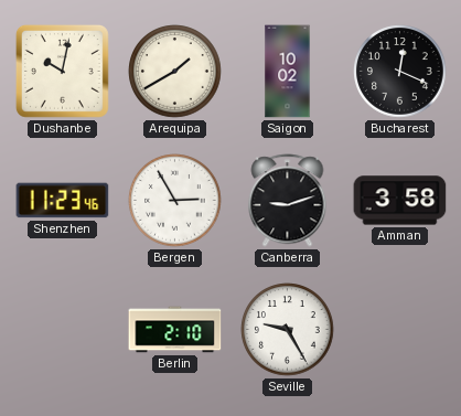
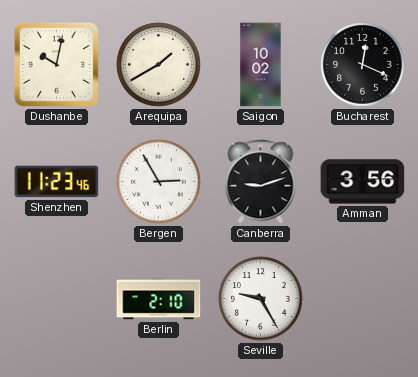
Amman: 3:58 -> 3:56 (363, 182)
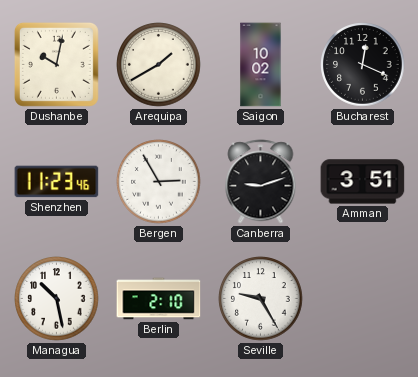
Amman: 3:56 -> 3:51 (363, 182)
Managua: none -> 10:28 (57, 299)
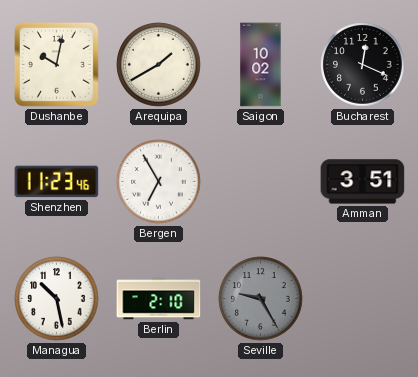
Bergen: 2:55 -> 6:55 (159, 182)
Canberra: 9:12 -> none (261, 182)
Seville dial: white -> grey (261, 299)
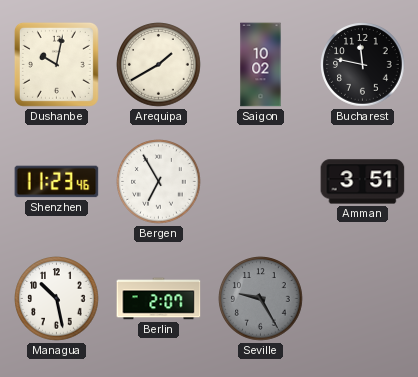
Bucharest: 12:19 -> 11:47 (363, 65)
Berlin: 2:10 -> 2:07 (159, 299)
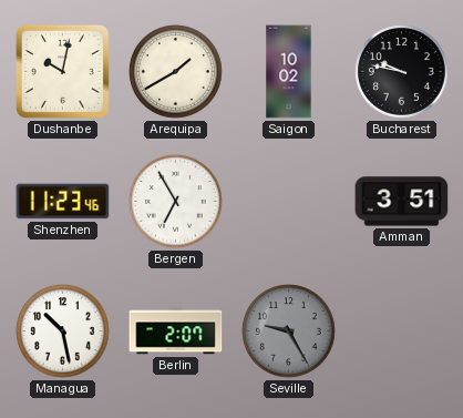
Bucharest: 11:47 -> 9:47 (402, 72)
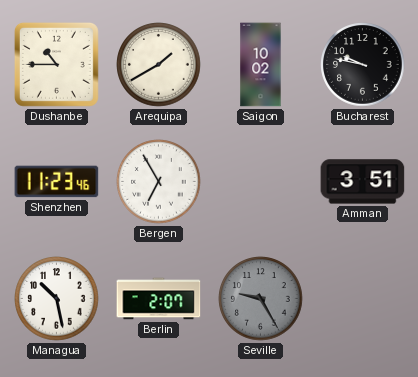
Dushanbe: 10:02 -> 10:45 (56, 64)
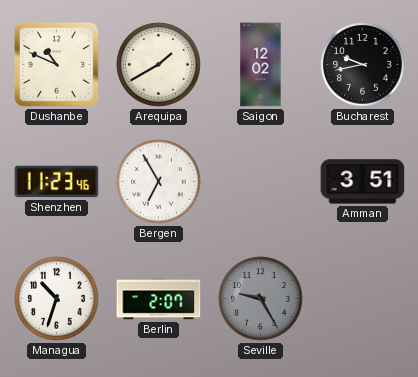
Dushanbe: 10:45 -> 10:49 (56, 64)
Saigon: 10:02 -> 12:02 (261, 65)
Bucharest: 9:47 -> 9:43 (363, 65)
Managua: 10:28 -> 10:33 (57, 299)
